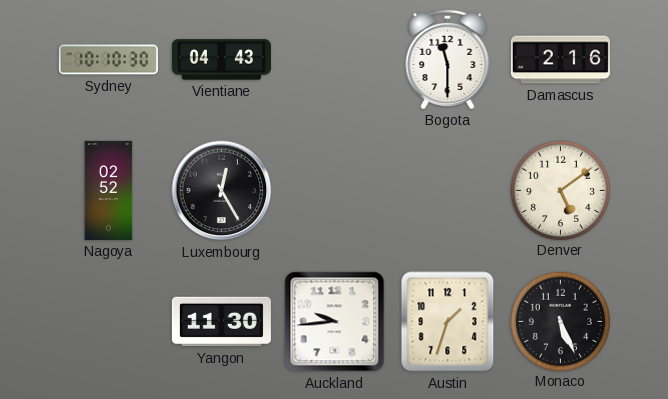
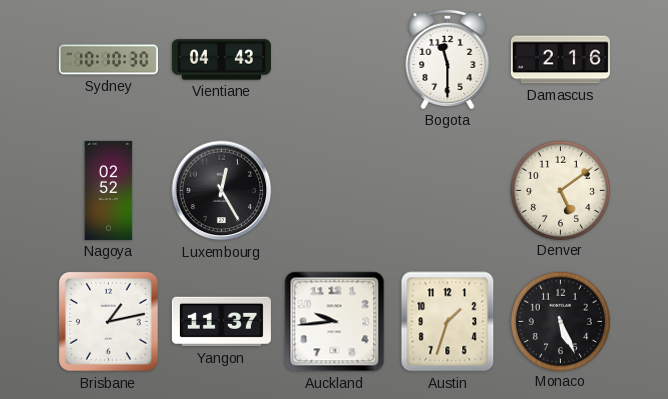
Brisbane: none -> 1:13 (109, 322)
Yangon: 11:30 -> 11:37 (221, 322)
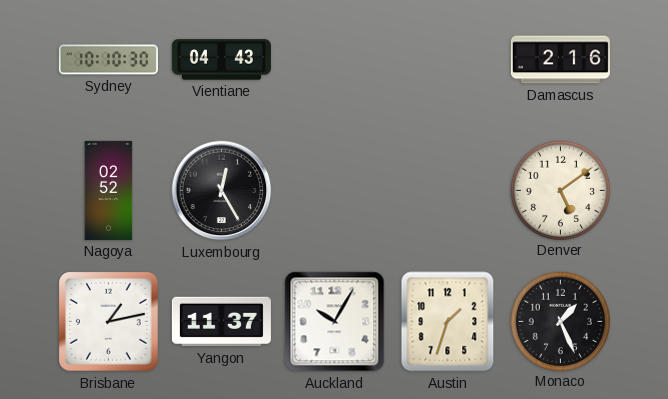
Bogota: 11:30 -> none (448, 59)
Auckland: 9:44 -> 10:05 (335, 322)
Monaco: 5:26 -> 1:26 (560, 321)
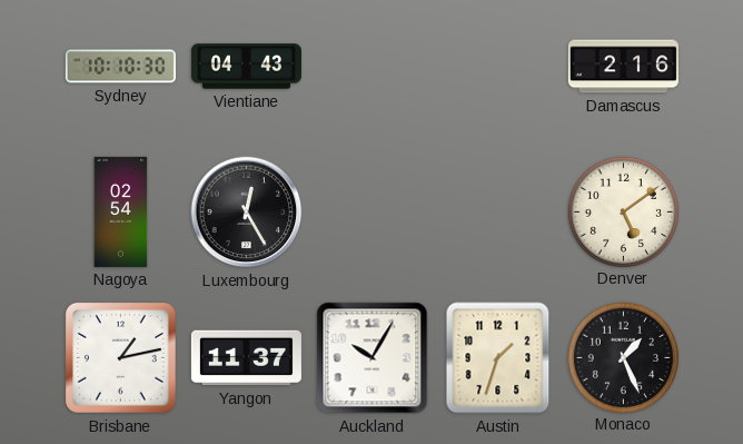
Nagoya: 02:52 -> 02:54 (121, 211)
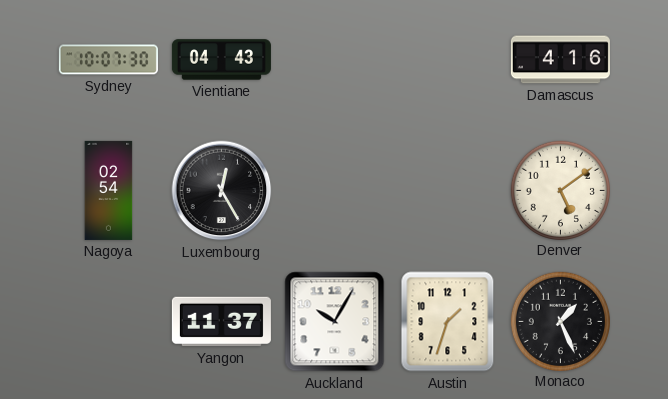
Sydney: 10:10 -> 10:07 (108, 60)
Damascus: 2:16 -> 4:16 (560, 60)
Brisbane: 1:13 -> none (121, 358)
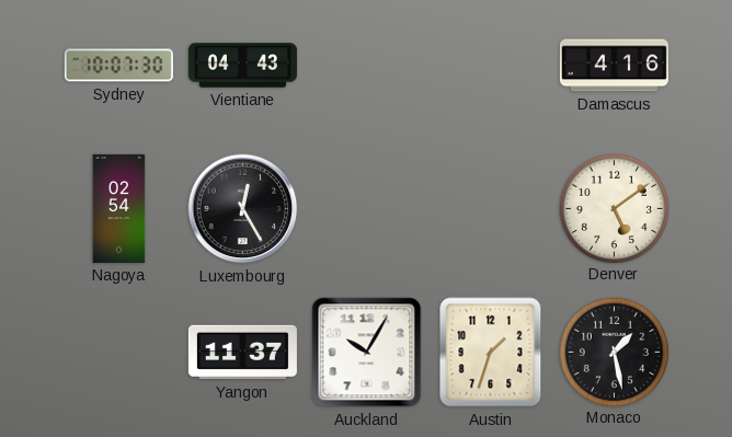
Monaco: 1:26 -> 1:28 (614, 352)
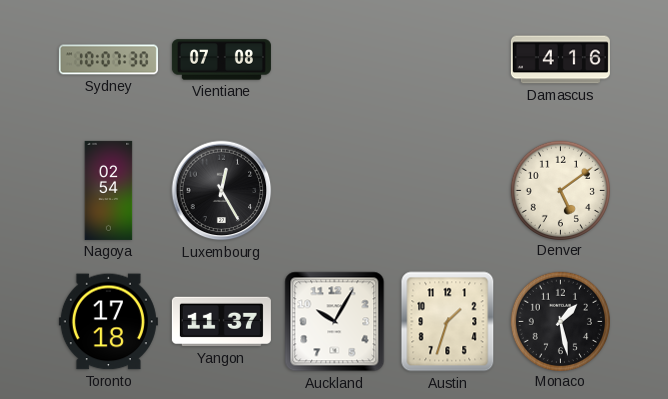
Vientiane: 04:43 -> 07:08 (221, 60)
Toronto: none -> 17:18 (108, 322)
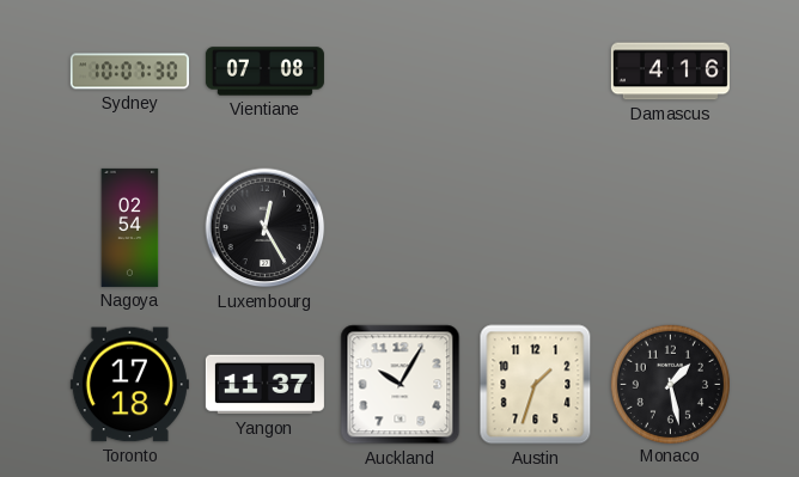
Denver: 5:09 -> none (560, 190)
